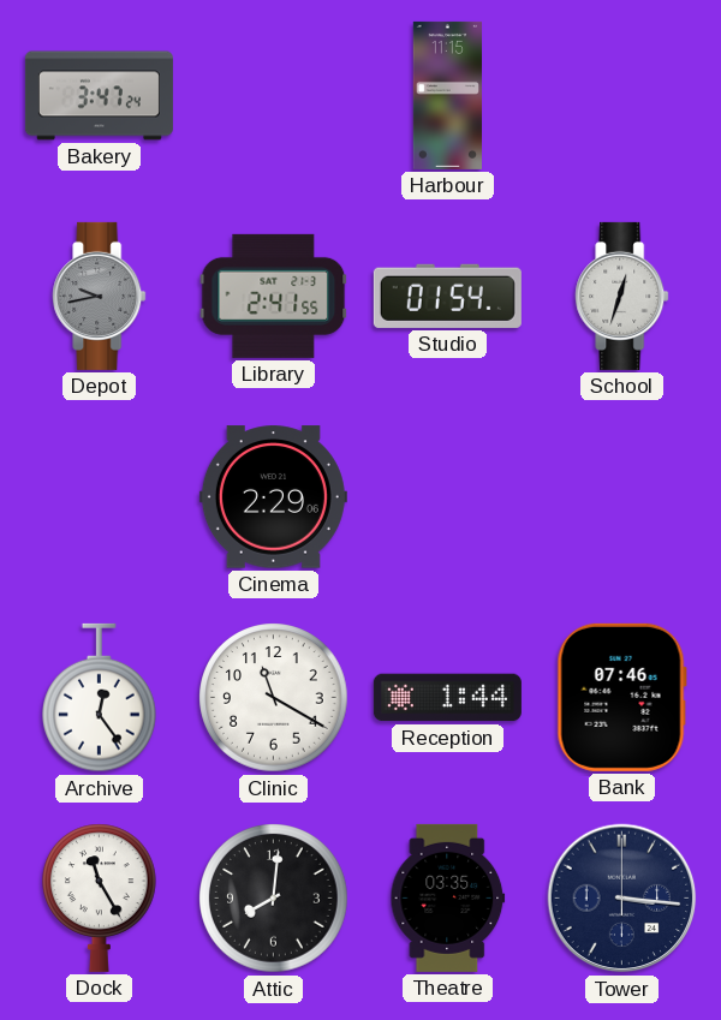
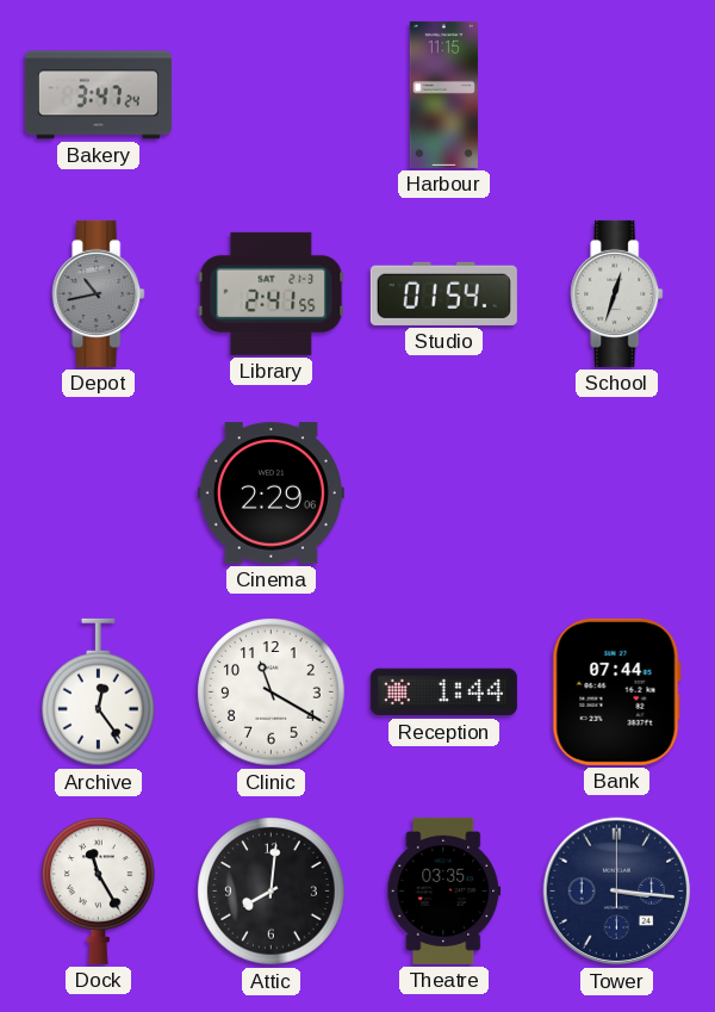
Depot: 9:43 -> 10:43 (99, 293)
Bank: 07:46 -> 07:44 (616, 691)
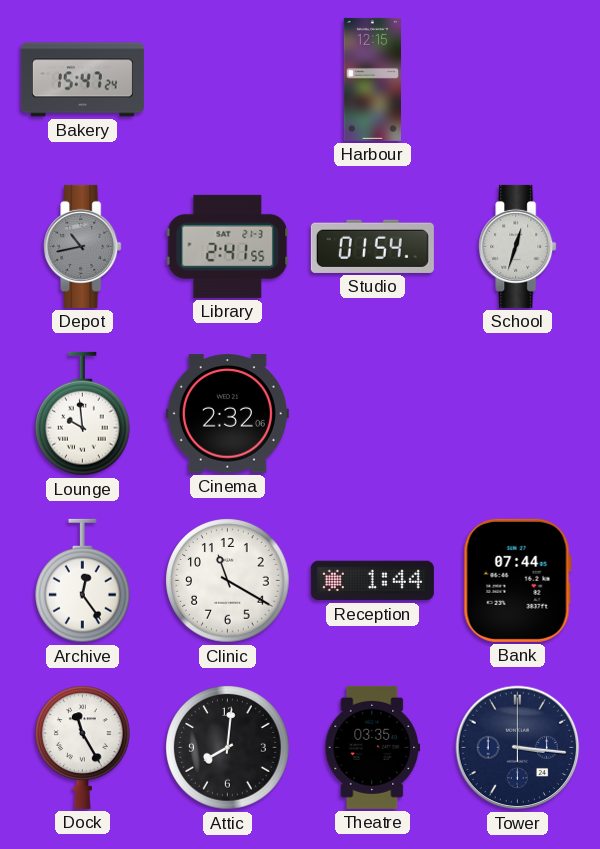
Bakery: 3:47 -> 15:47 (82, 80)
Harbour: 11:15 -> 12:15 (372, 79)
Lounge: none -> 9:59 (83, 414)
Cinema: 2:29 -> 2:32 (227, 414)
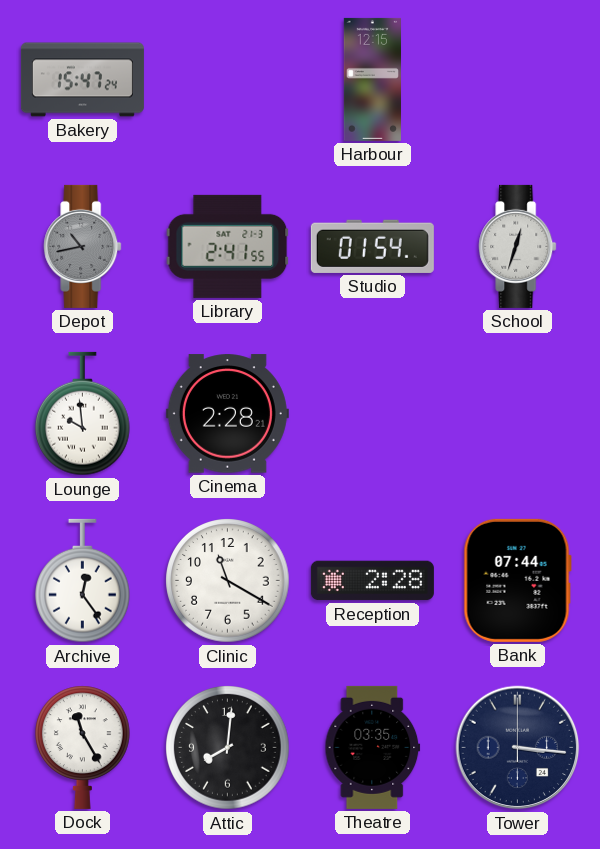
Cinema: 2:32 -> 2:28 (227, 414)
Reception: 1:44 -> 2:28 (372, 581)
